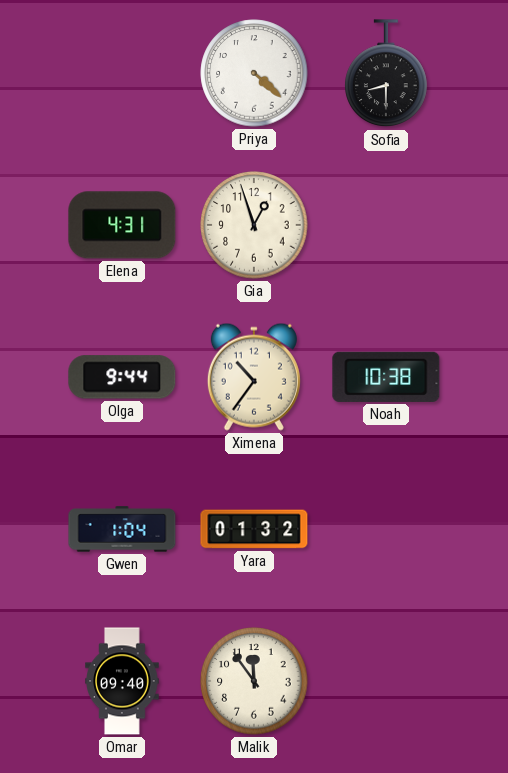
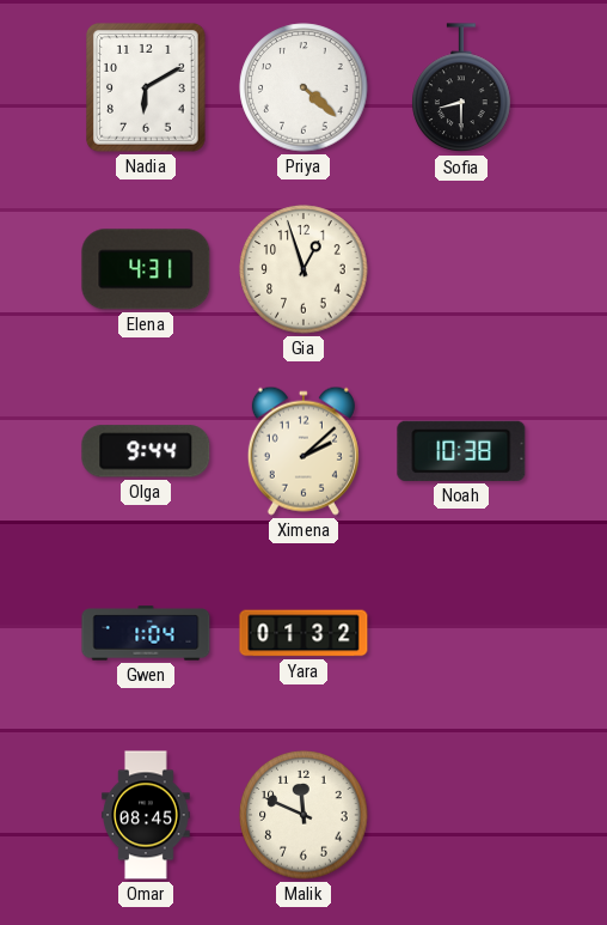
Nadia: none -> 6:10 (146, 87)
Ximena: 10:36 -> 2:08 (303, 451)
Omar: 09:40 -> 08:45 (146, 815)
Malik: 11:54 -> 11:49 (303, 815)
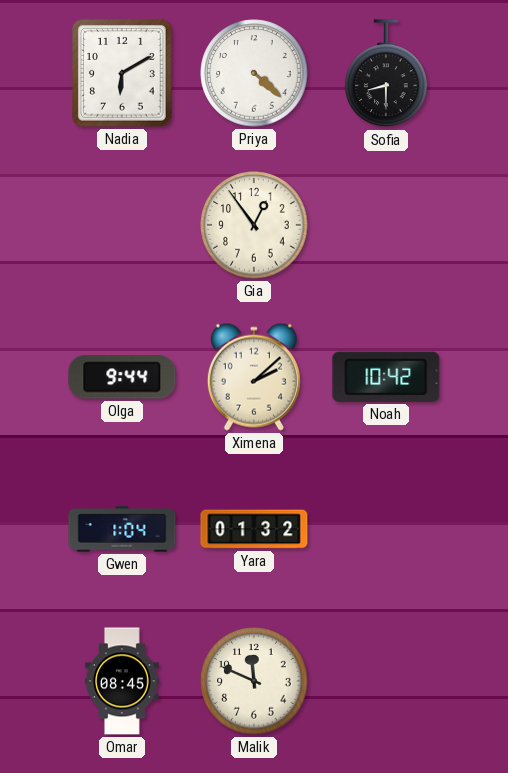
Elena: 4:31 -> none (146, 269)
Gia: 12:57 -> 12:54 (254, 225)
Noah: 10:38 -> 10:42 (386, 377)
